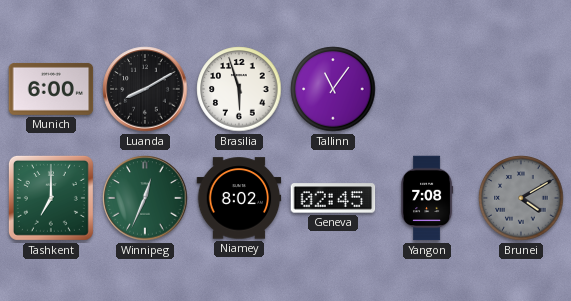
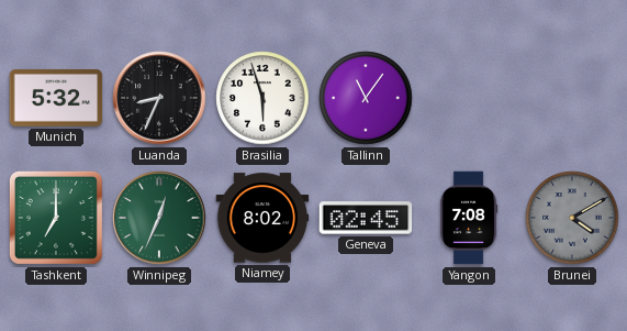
Munich: 6:00 -> 5:32 (56, 98)
Luanda: 8:10 -> 8:34 (159, 98)
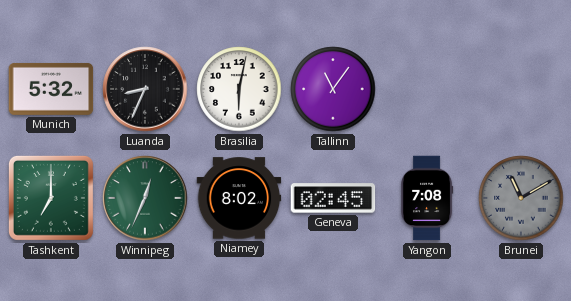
Brasilia: 5:57 -> 6:02 (239, 89)
Brunei: 4:10 -> 11:10 (521, 198)
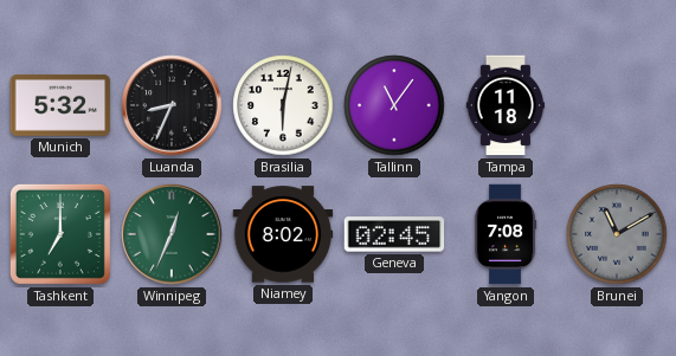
Tampa: none -> 11:18 (504, 105)
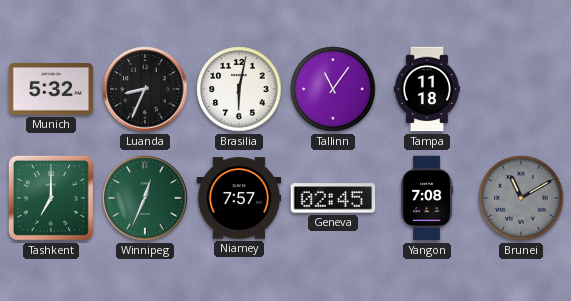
Niamey: 8:02 -> 7:57 (239, 198)
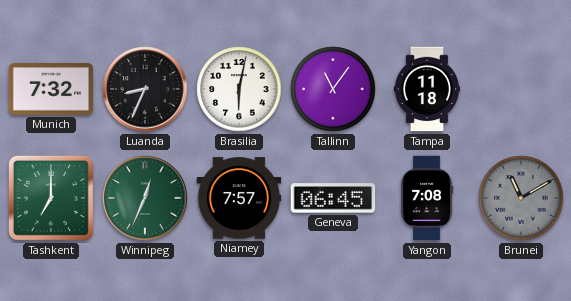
Munich: 5:32 -> 7:32 (51, 89)
Geneva: 02:45 -> 06:45 (333, 198)
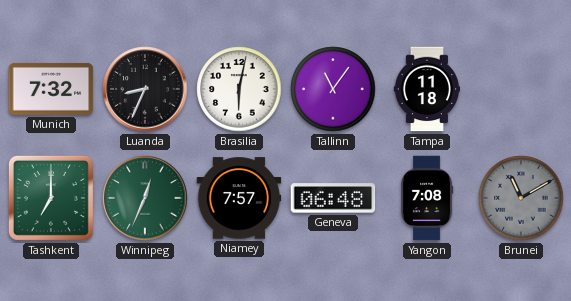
Geneva: 06:45 -> 06:48 (333, 198)
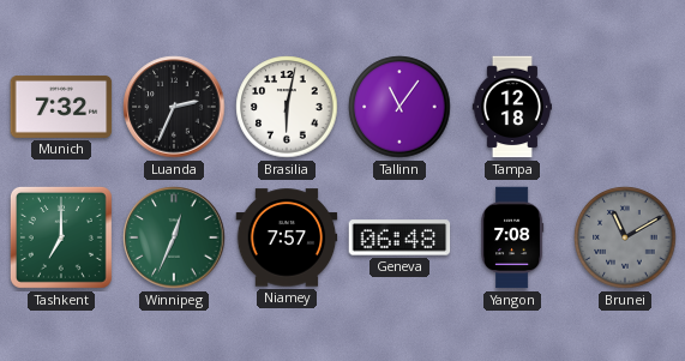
Luanda: 8:34 -> 2:34 (174, 107)
Tampa: 11:18 -> 12:18 (511, 107)
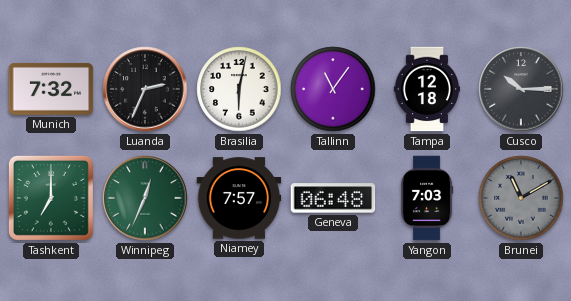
Cusco: none -> 10:15 (521, 89)
Yangon: 7:08 -> 7:03 (427, 198)
